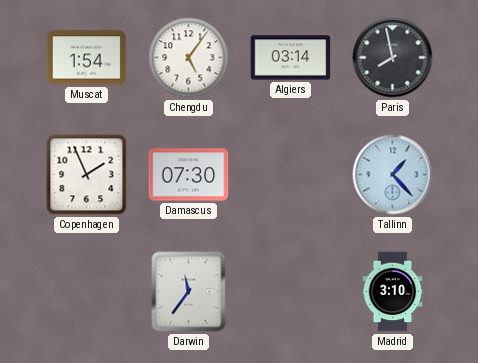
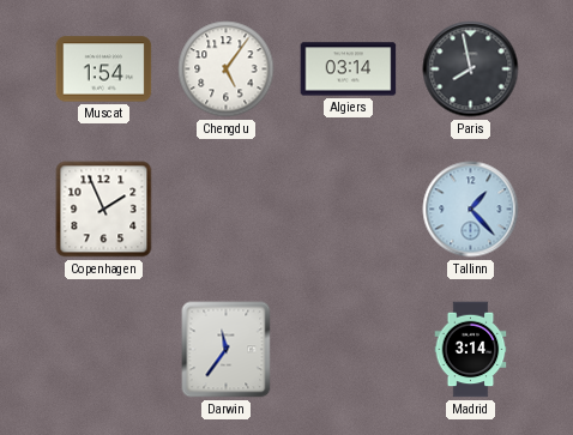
Damascus: 07:30 -> none (189, 175)
Madrid: 3:10 -> 3:14 (471, 350)
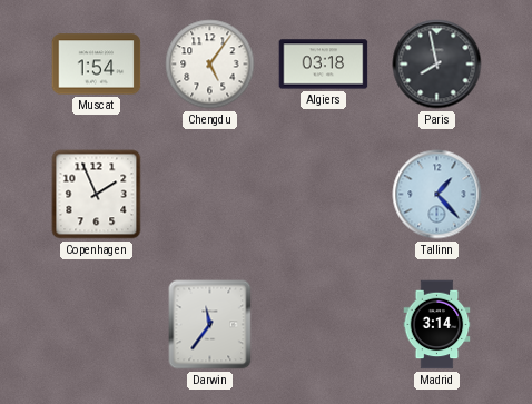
Algiers: 03:14 -> 03:18 (324, 65)
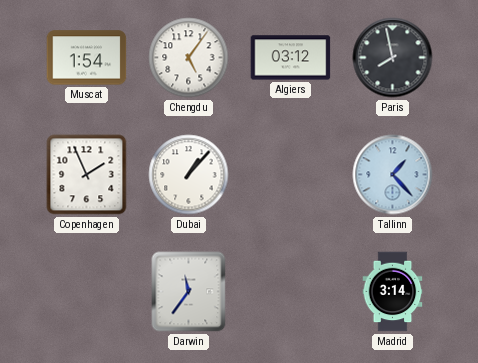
Algiers: 03:18 -> 03:12 (291, 58)
Dubai: none -> 1:07 (189, 175)
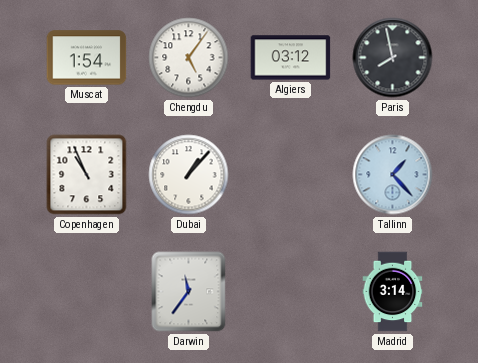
Copenhagen: 1:56 -> 10:56 (87, 175)
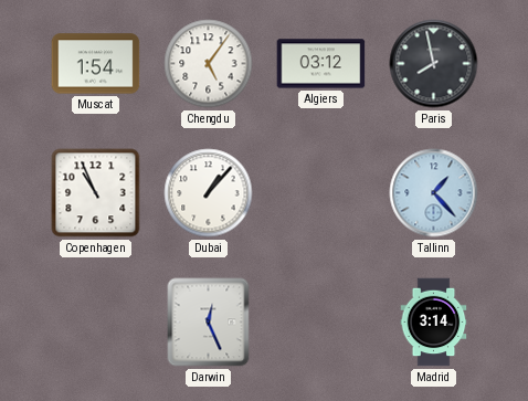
Darwin: 11:36 -> 12:26 (209, 323)
